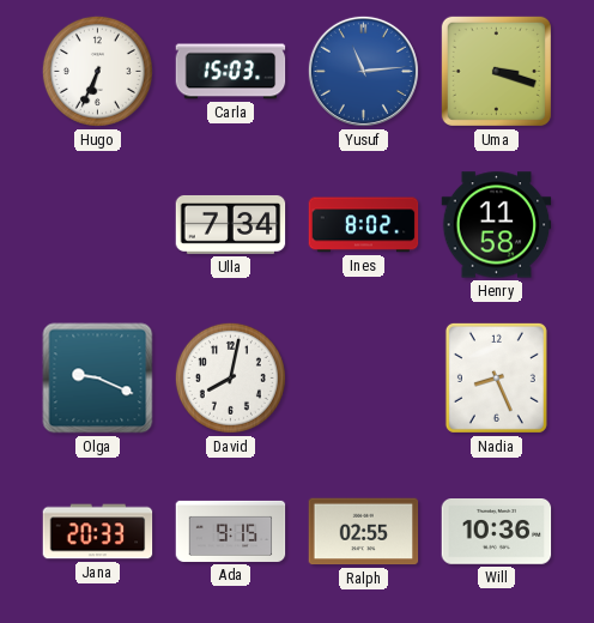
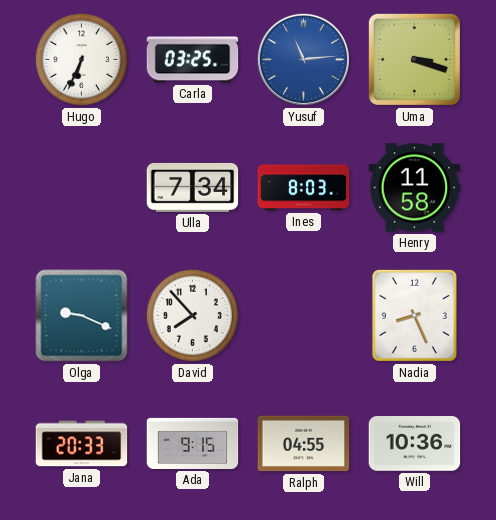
Carla: 15:03 -> 03:25 (193, 60)
Ines: 8:02 -> 8:03 (304, 188)
David: 8:02 -> 7:53 (192, 315)
Ralph: 02:55 -> 04:55 (304, 444)
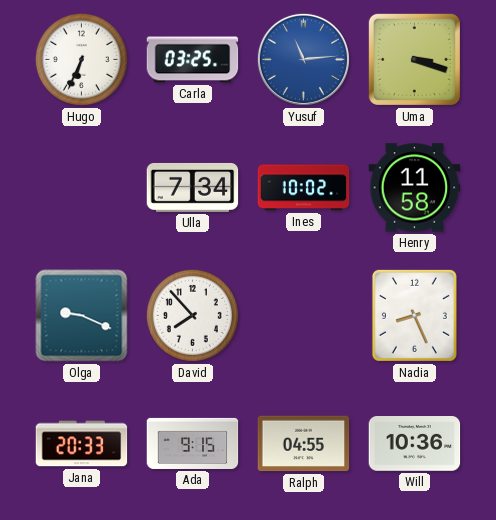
Ines: 8:03 -> 10:02 (304, 188)
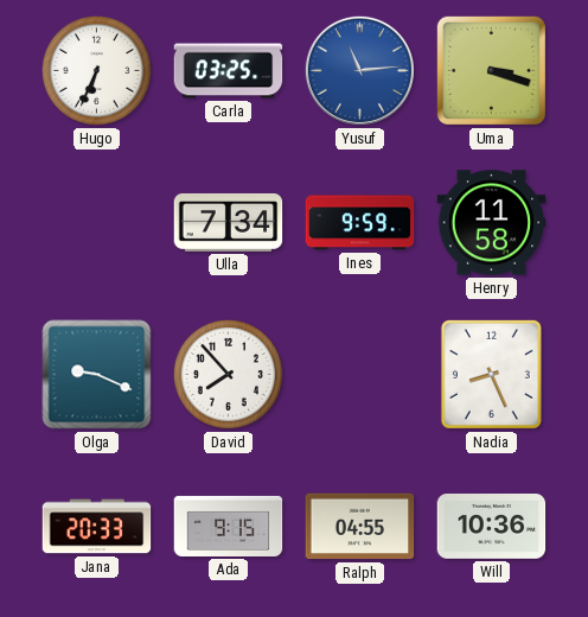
Ines: 10:02 -> 9:59 (360, 223)
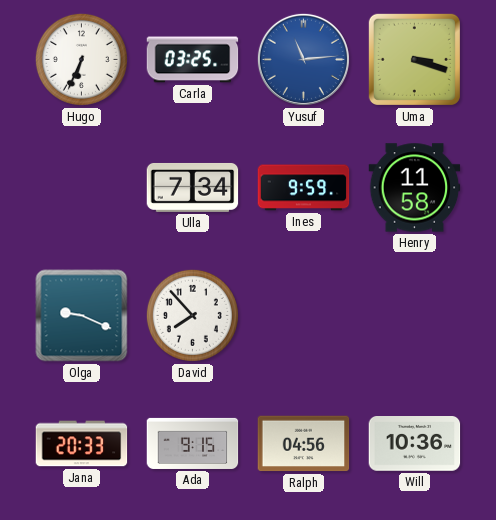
Nadia: 8:26 -> none (491, 374)
Ralph: 04:55 -> 04:56 (304, 444)
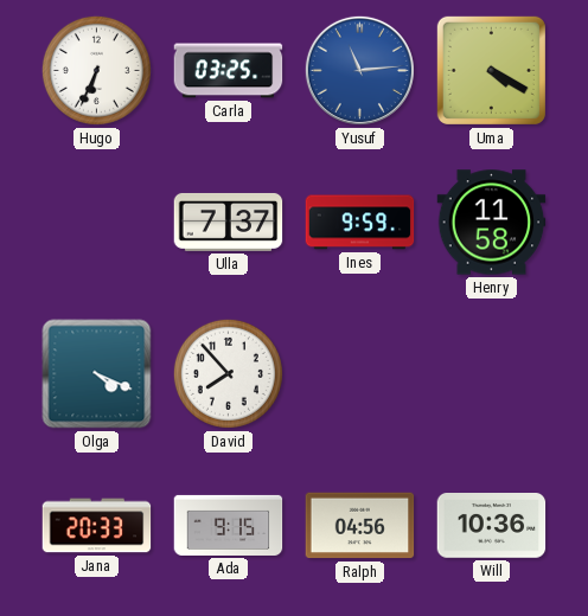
Uma: 3:18 -> 4:20 (491, 70)
Ulla: 7:34 -> 7:37 (229, 222)
Olga: 9:19 -> 4:19 (97, 374)
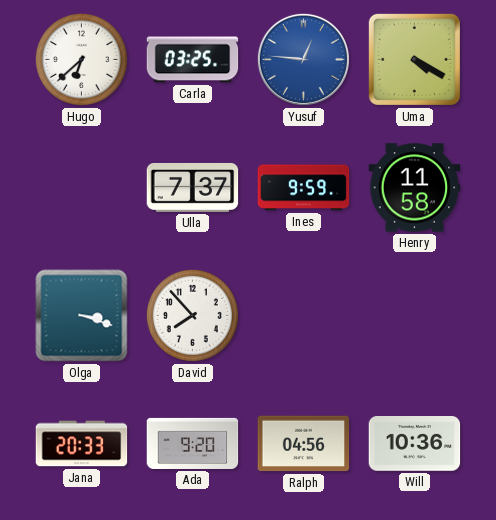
Hugo: 6:34 -> 6:38 (81, 59)
Yusuf: 11:14 -> 12:46 (303, 59)
Olga: 4:19 -> 3:18 (82, 316)
Ada: 9:15 -> 9:20 (193, 443)
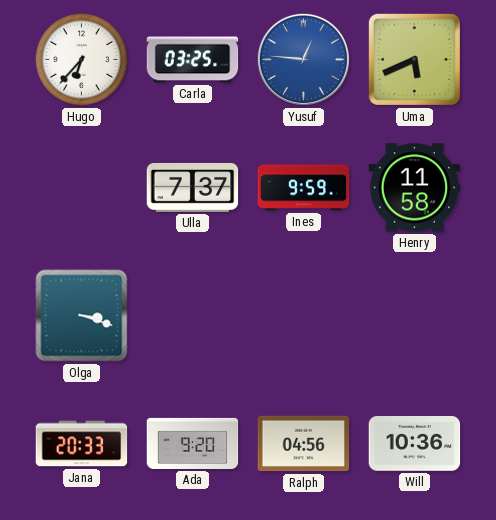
Hugo: 6:38 -> 6:37 (81, 59)
Uma: 4:20 -> 5:41 (414, 59)
David: 7:53 -> none (192, 315)
